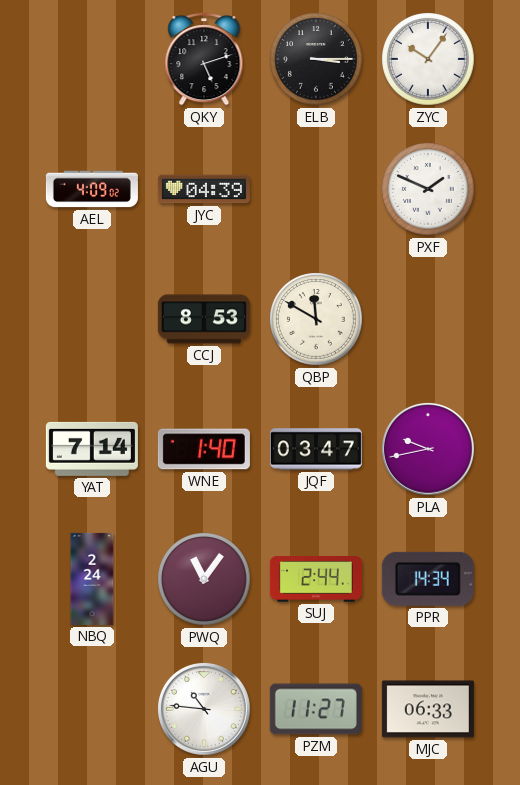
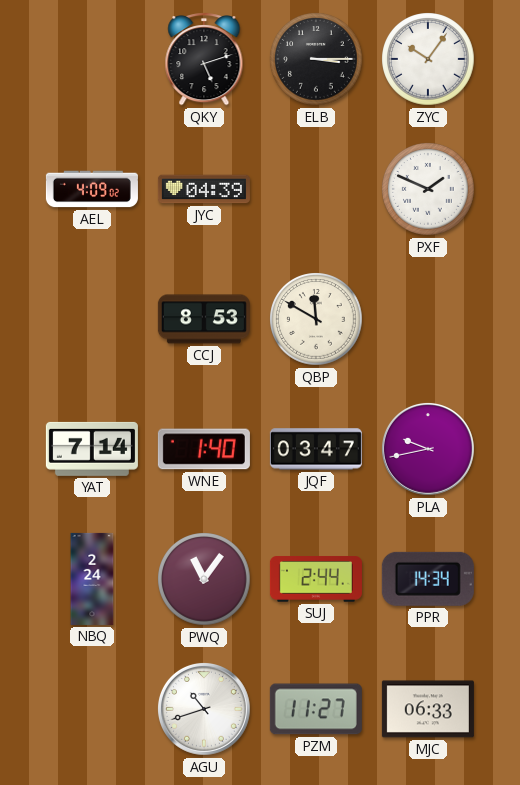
AGU: 10:46 -> 10:42 (204, 709)
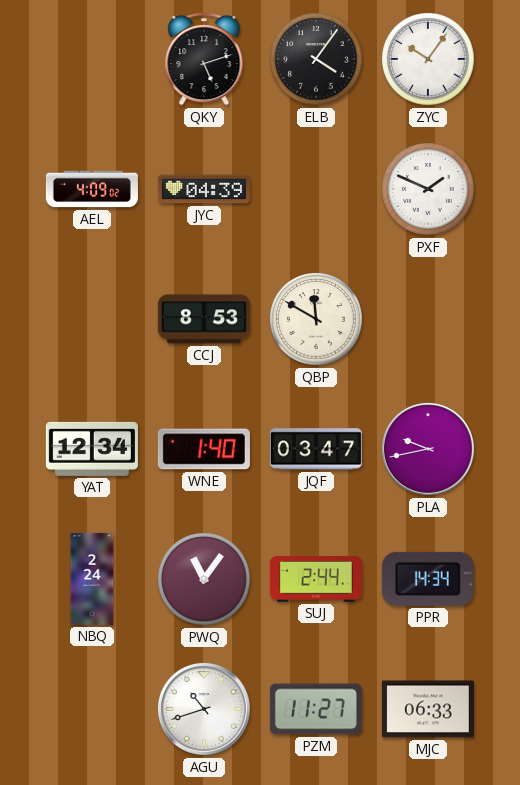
ELB: 3:15 -> 4:06 (316, 59)
YAT: 7:14 -> 12:34 (92, 449)
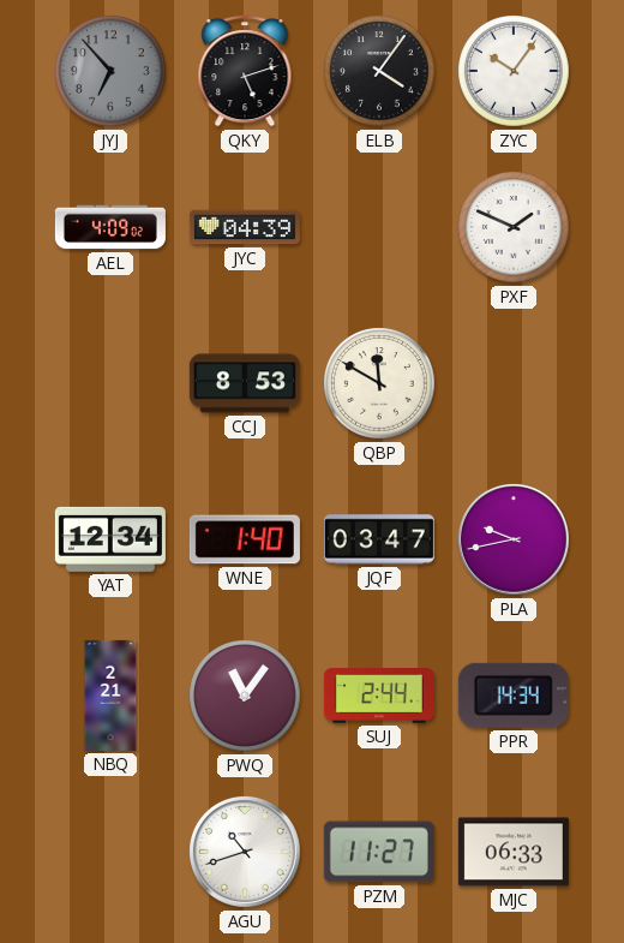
JYJ: none -> 6:53 (110, 71)
NBQ: 2:24 -> 2:21 (110, 696)
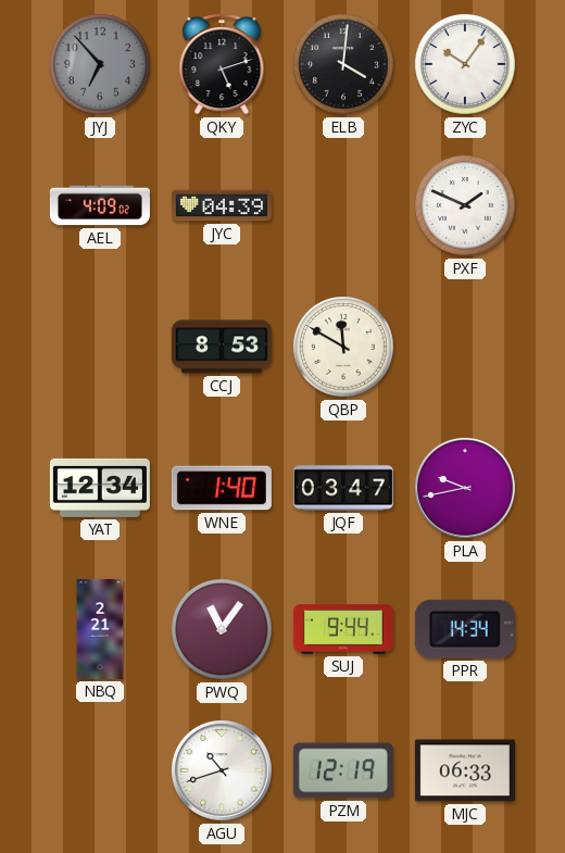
ELB: 4:06 -> 4:01 (343, 64)
SUJ: 2:44 -> 9:44 (343, 629)
PZM: 11:27 -> 12:19 (343, 770)
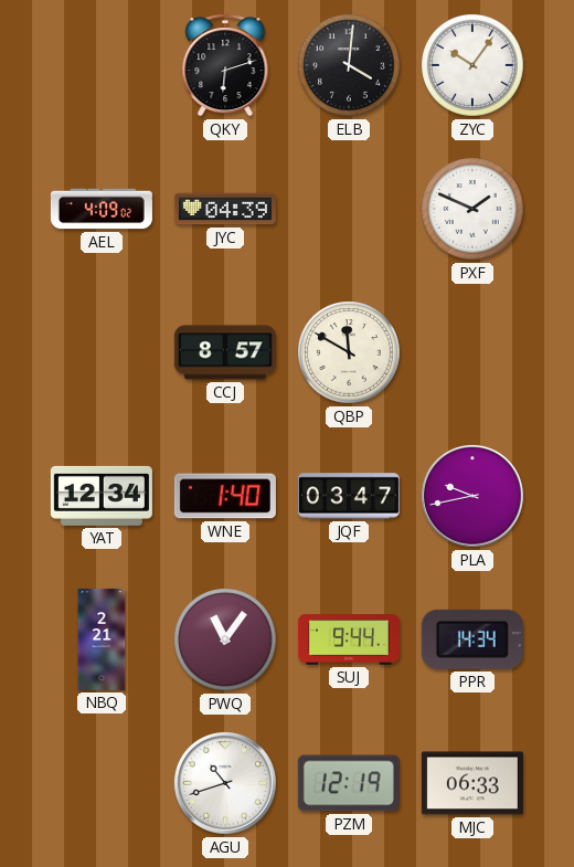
JYJ: 6:53 -> none (100, 64)
QKY: 5:12 -> 6:12 (225, 66)
CCJ: 8:53 -> 8:57 (225, 352)
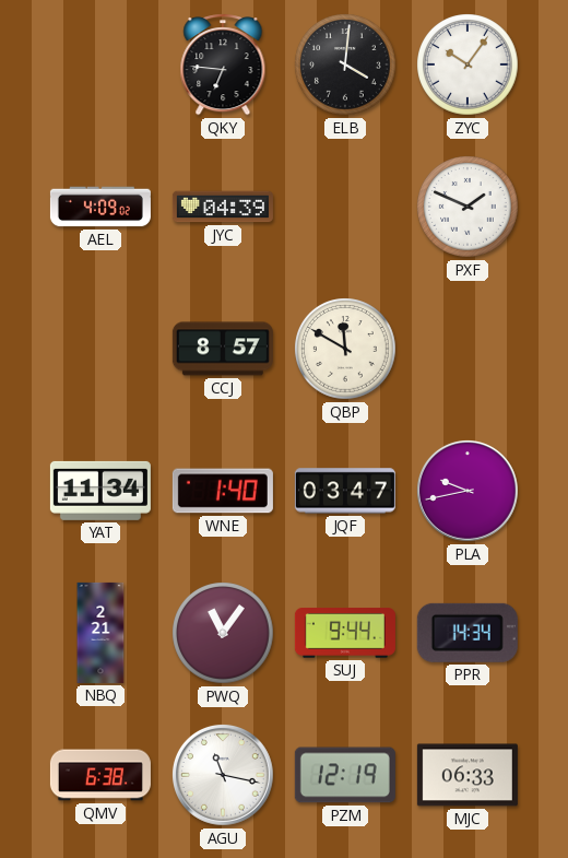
QKY: 6:12 -> 6:46 (223, 66)
YAT: 12:34 -> 11:34 (100, 491)
QMV: none -> 6:38 (100, 775)
AGU: 10:42 -> 11:17 (223, 775)
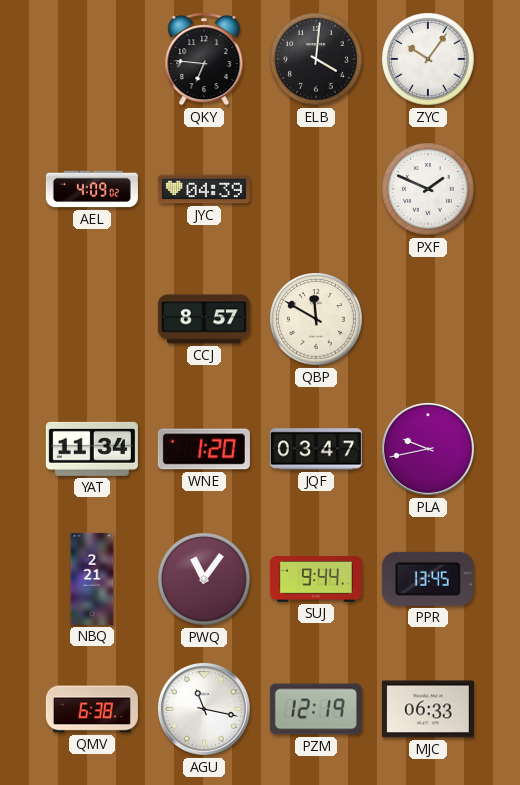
WNE: 1:40 -> 1:20 (204, 449)
PPR: 14:34 -> 13:45 (428, 579)
